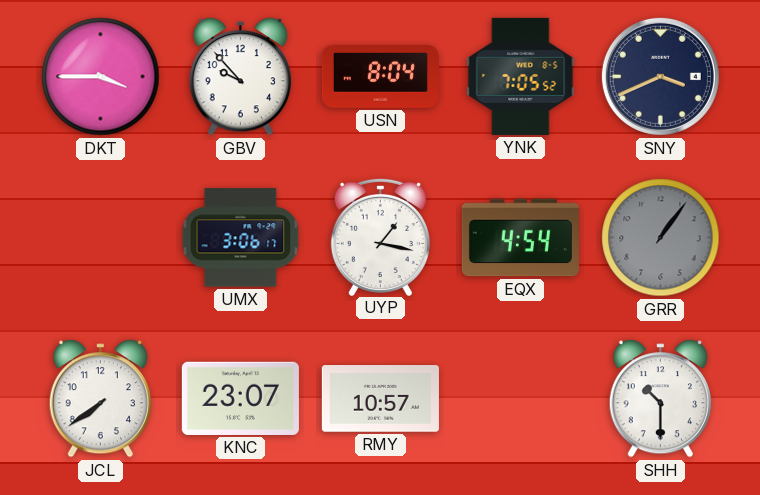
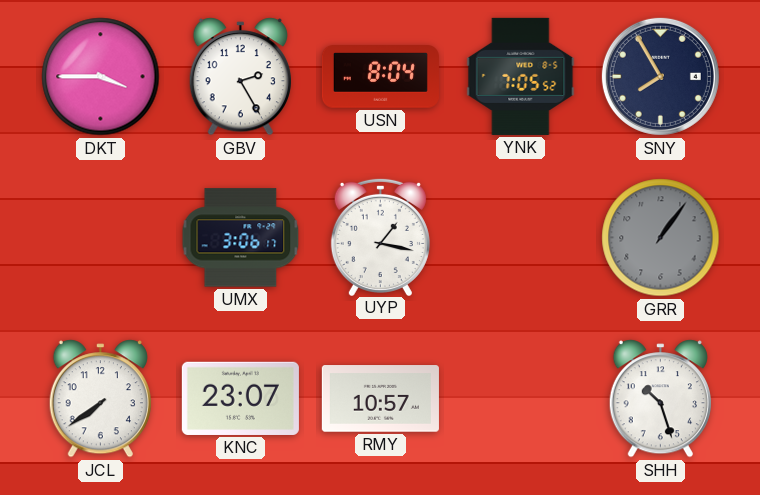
GBV: 9:53 -> 2:25 (240, 77)
SNY: 3:41 -> 7:55 (660, 76)
EQX: 4:54 -> none (520, 238)
SHH: 10:30 -> 10:27 (660, 399)
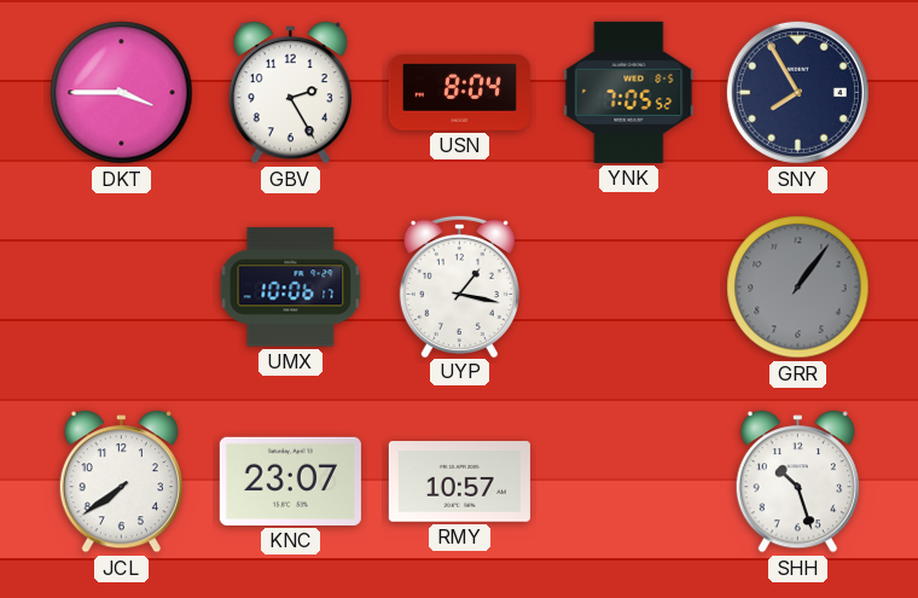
UMX: 3:06 -> 10:06 (291, 288)
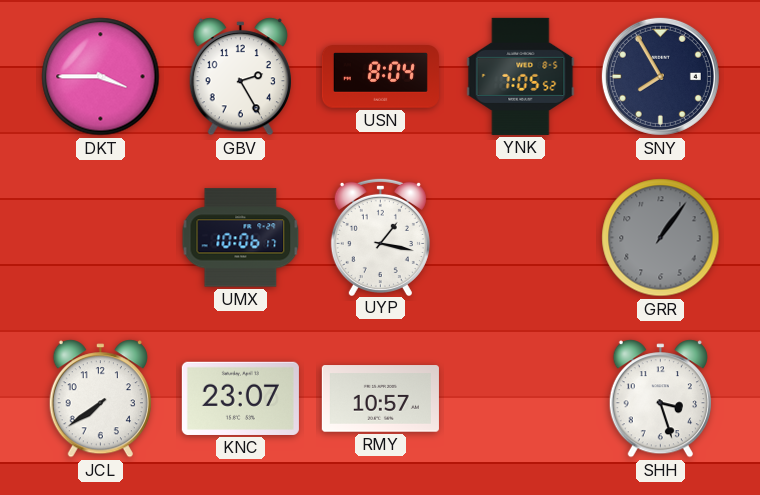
SHH: 10:27 -> 3:27 (660, 399)
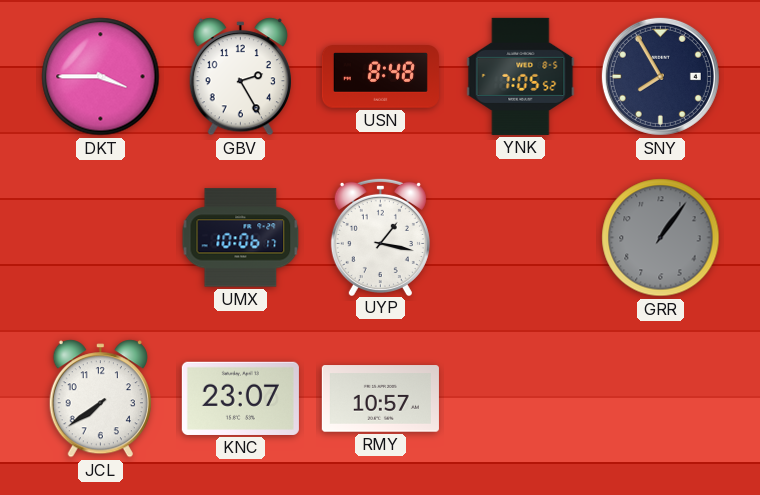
USN: 8:04 -> 8:48 (380, 77)
SHH: 3:27 -> none (660, 399)
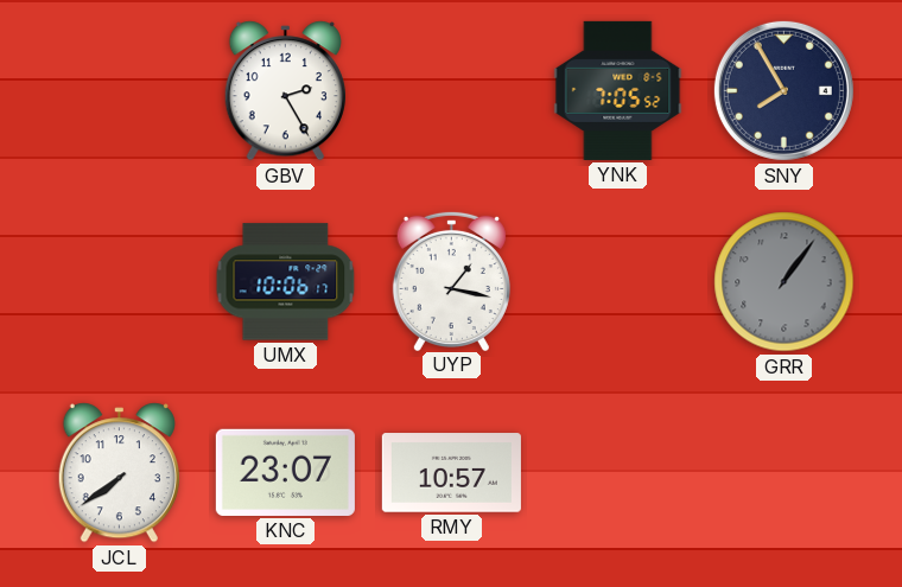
DKT: 3:45 -> none (101, 77)
USN: 8:48 -> none (380, 77)
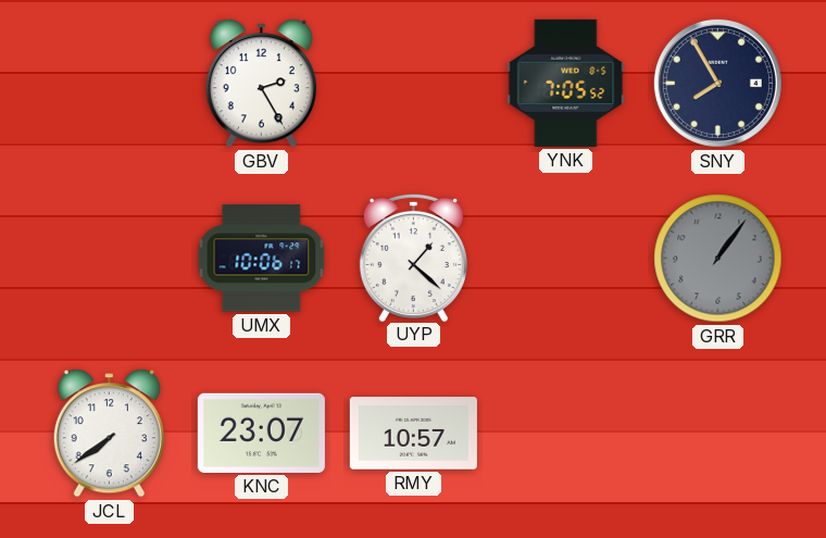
UYP: 1:17 -> 1:22 (413, 257)
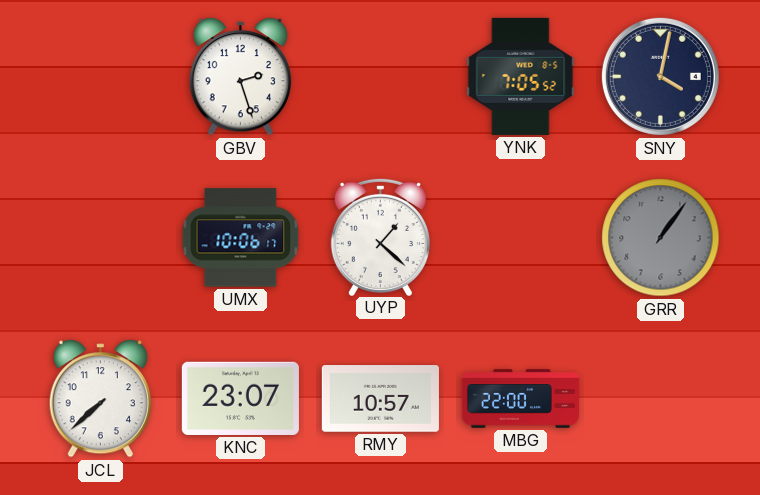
GBV: 2:25 -> 2:27 (240, 77)
SNY: 7:55 -> 4:02 (660, 76)
JCL: 7:39 -> 7:38 (100, 399)
MBG: none -> 22:00 (520, 399)
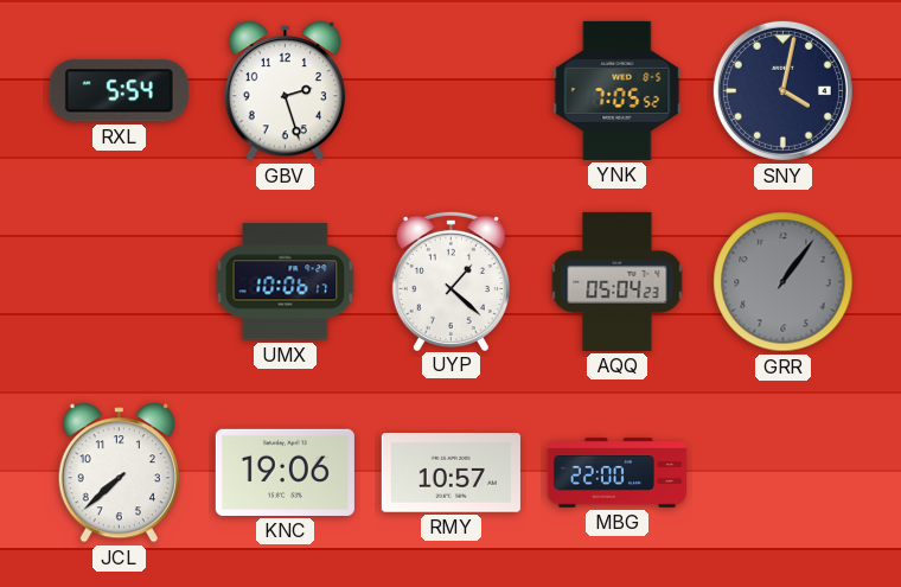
RXL: none -> 5:54 (119, 91)
AQQ: none -> 05:04 (618, 281)
KNC: 23:07 -> 19:06 (285, 472)
